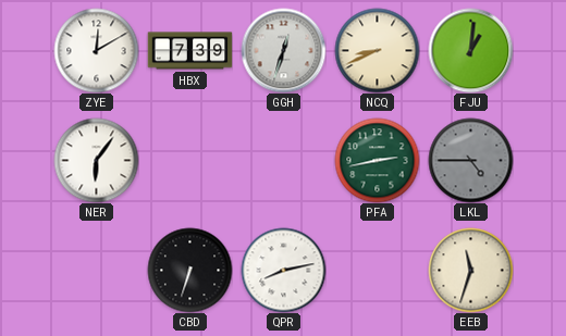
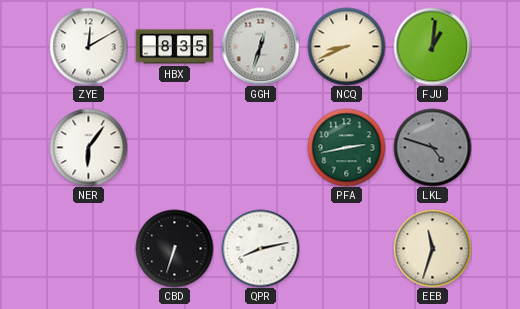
HBX: 7:39 -> 8:35 (174, 47)
LKL: 4:45 -> 4:48 (432, 147)
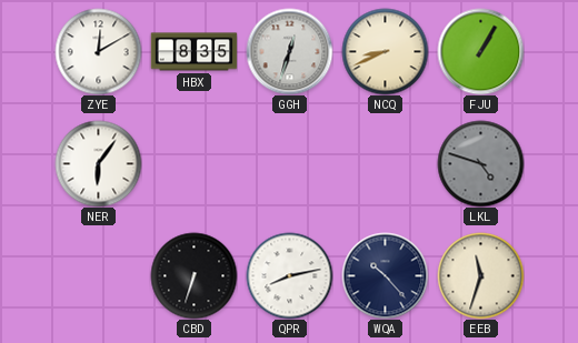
FJU: 1:01 -> 1:05 (480, 51)
PFA: 2:43 -> none (346, 147)
WQA: none -> 10:23 (385, 275)
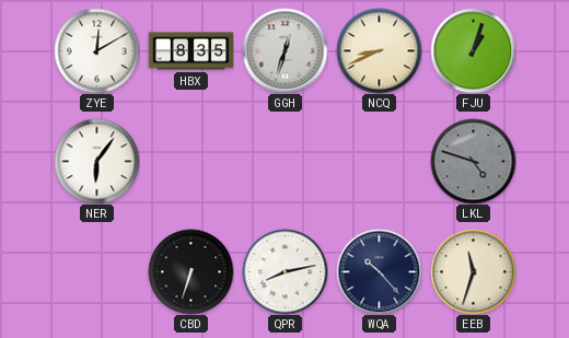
FJU: 1:05 -> 1:03 (473, 50)
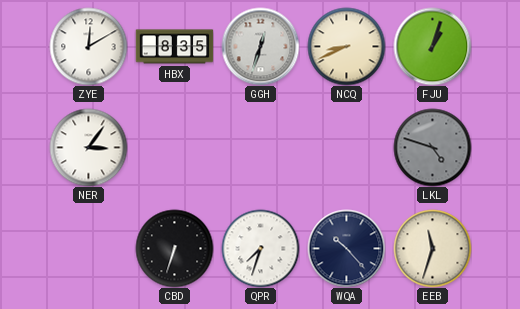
NER: 6:06 -> 3:06 (88, 147)
QPR: 8:13 -> 7:33 (260, 248)
